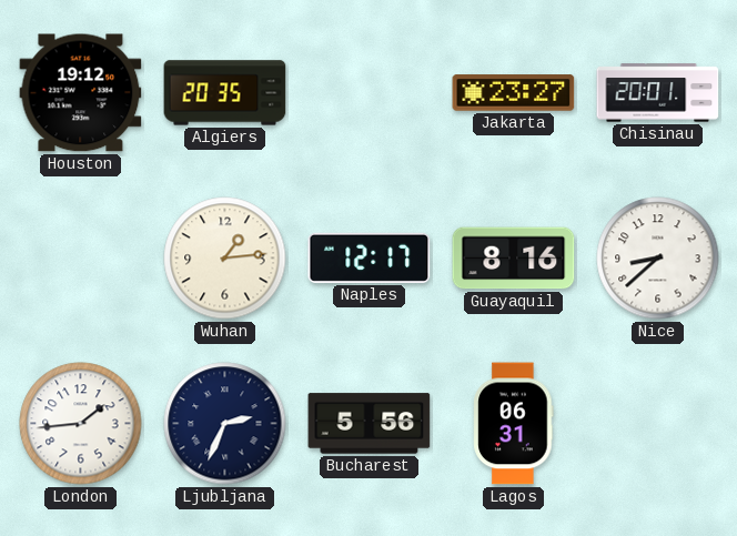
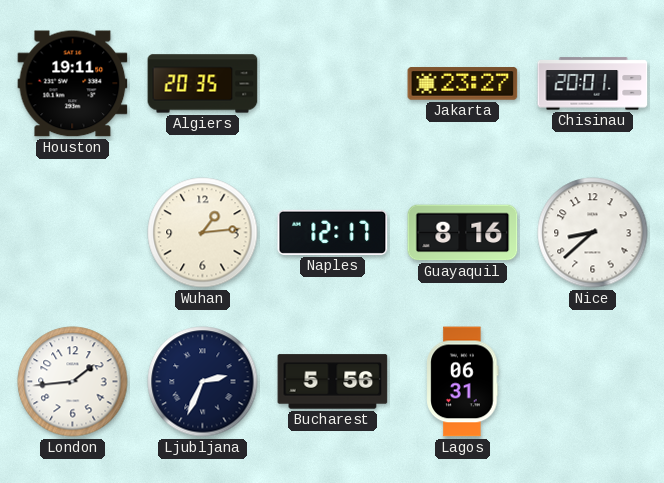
Houston: 19:12 -> 19:11 (73, 84)
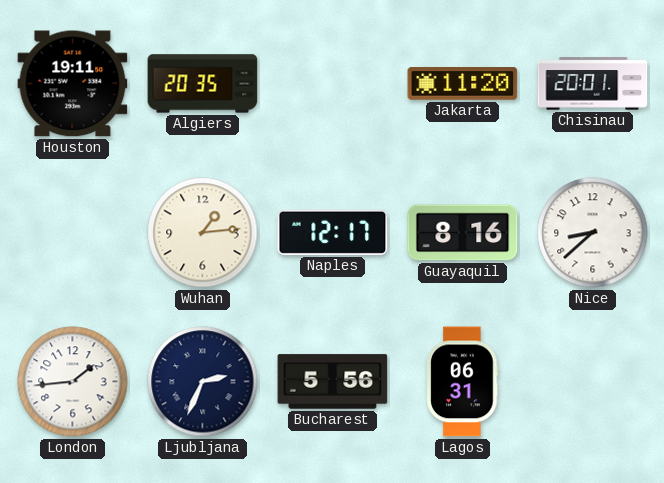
Jakarta: 23:27 -> 11:20 (463, 84)
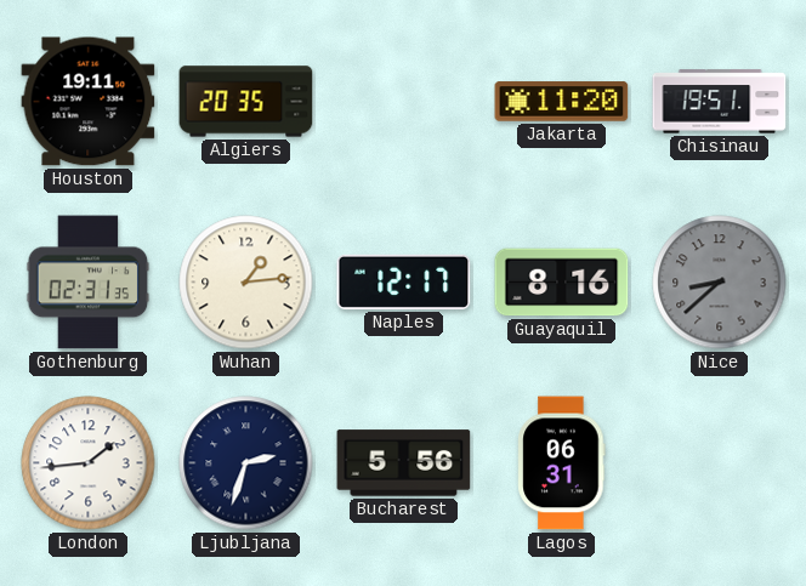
Chisinau: 20:01 -> 19:51 (720, 102)
Gothenburg: none -> 02:31 (89, 283)
Nice dial: white -> grey (720, 283)
Ljubljana: 2:34 -> 2:33 (246, 463)
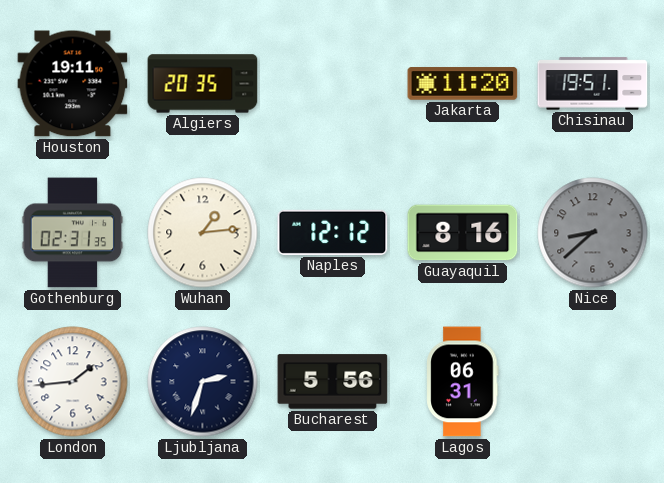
Naples: 12:17 -> 12:12 (333, 232)
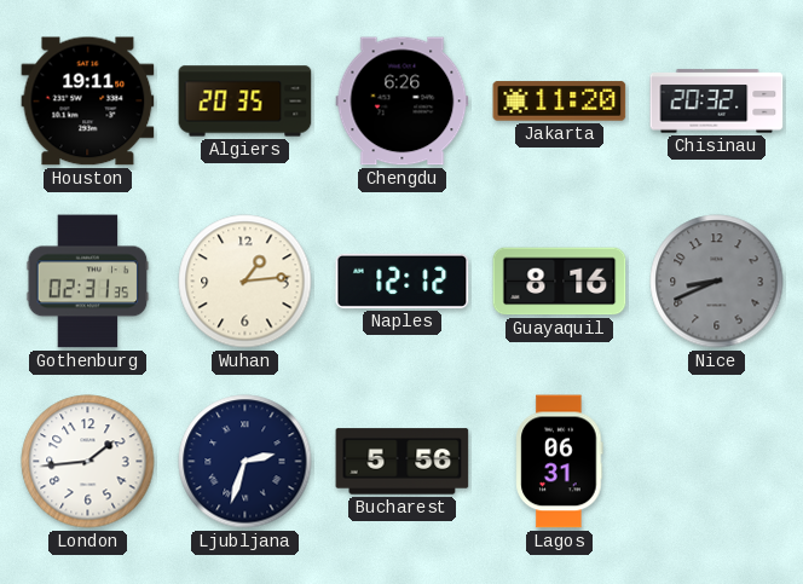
Chengdu: none -> 6:26 (403, 102)
Chisinau: 19:51 -> 20:32 (717, 102)
Nice: 8:38 -> 8:41 (717, 282)
